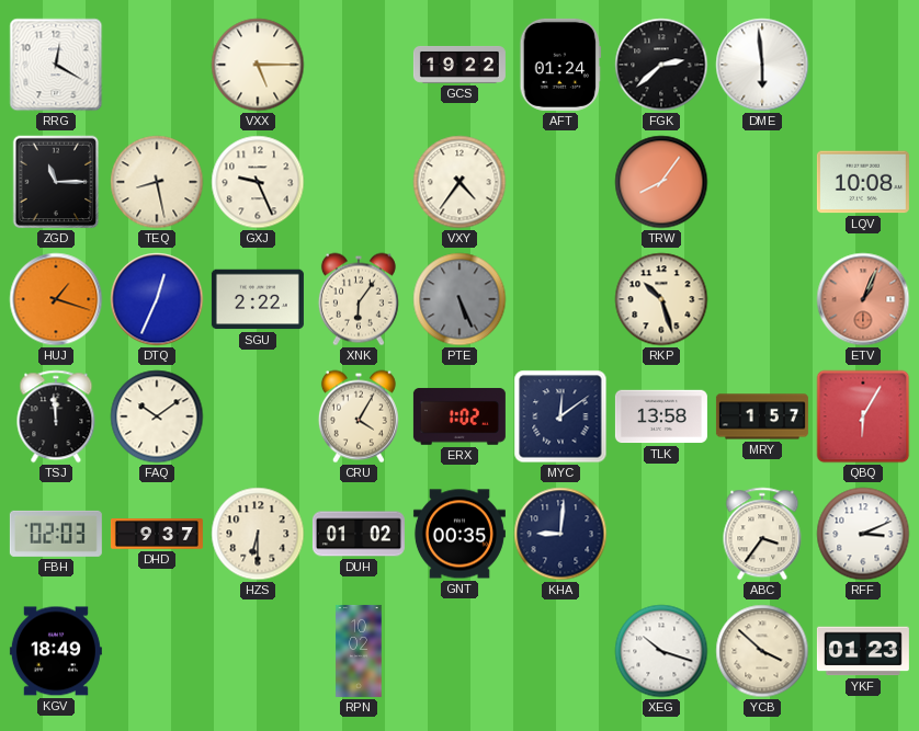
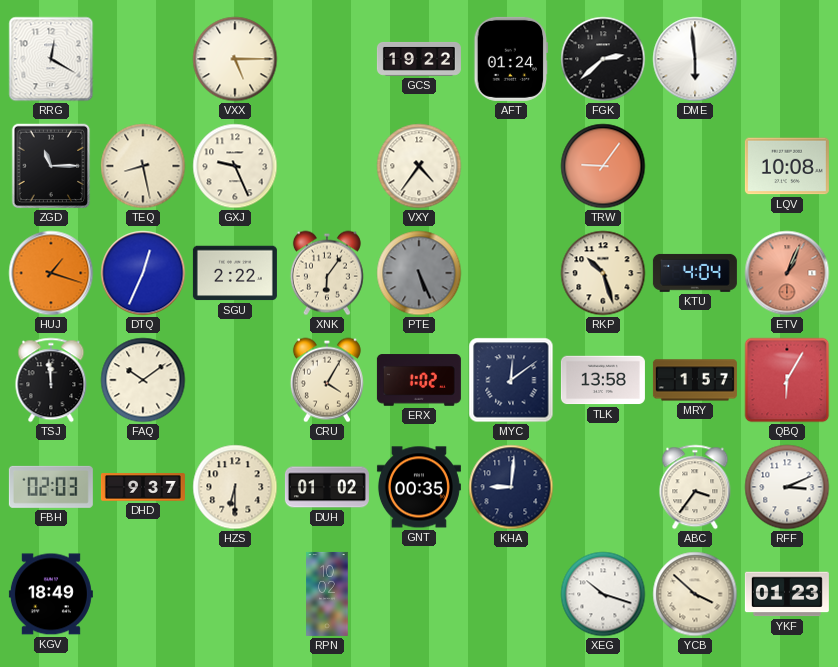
TRW: 8:06 -> 9:06 (603, 166)
KTU: none -> 4:04 (695, 273)
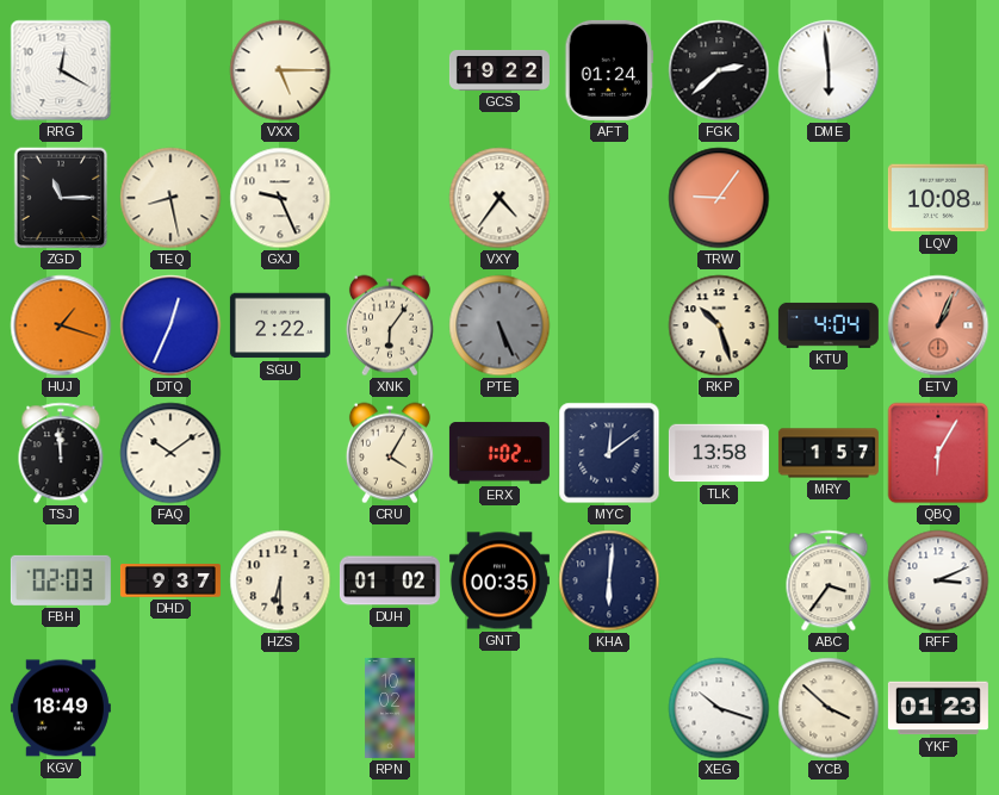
KHA: 9:01 -> 6:01 (609, 580)
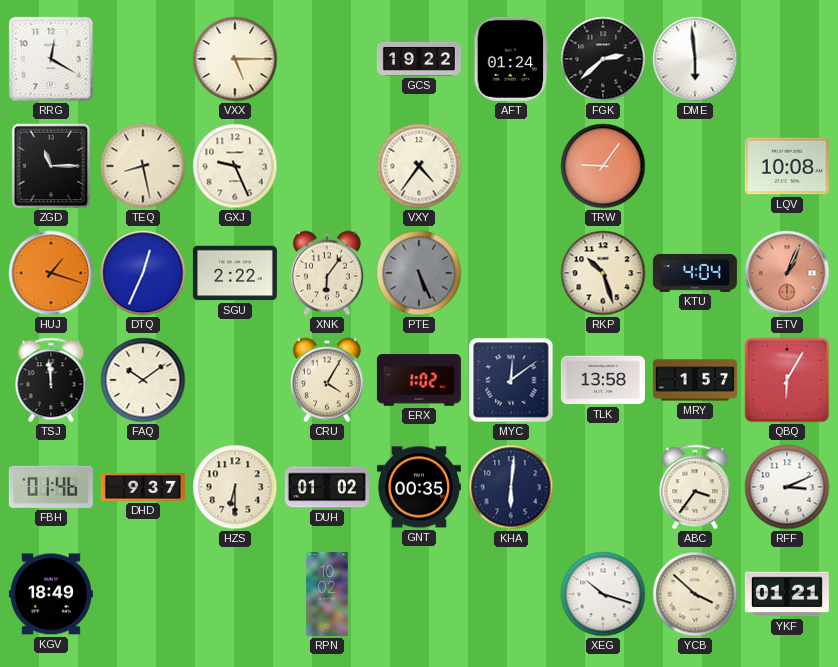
FBH: 02:03 -> 01:46 (51, 487)
YKF: 01:23 -> 01:21 (787, 594)
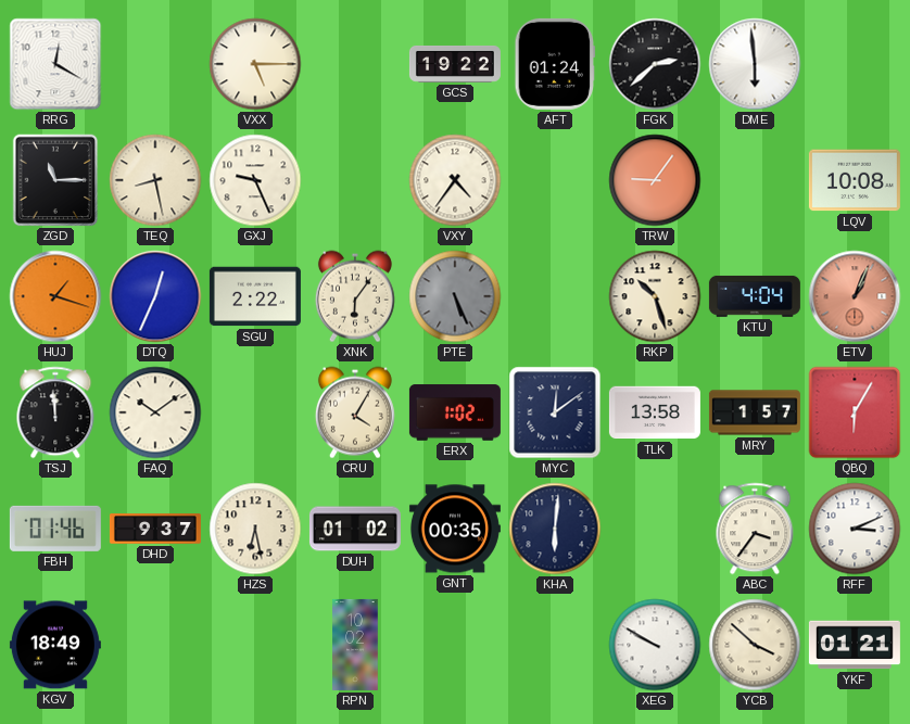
HZS: 6:30 -> 6:28 (255, 529)
XEG: 10:18 -> 9:50 (655, 645)
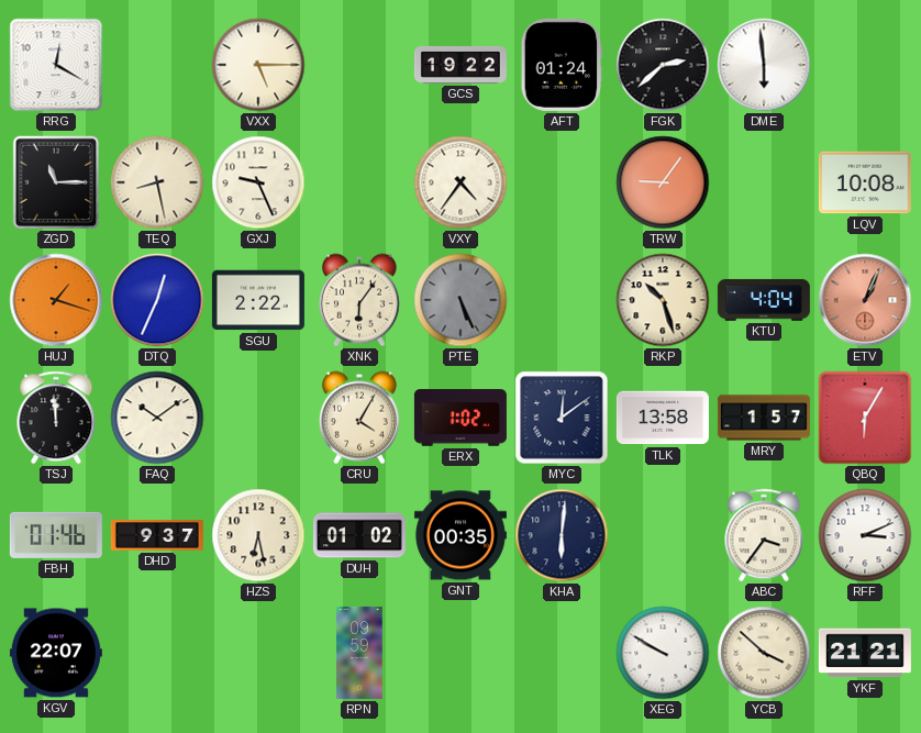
KGV: 18:49 -> 22:07 (56, 653)
RPN: 10:02 -> 09:59 (359, 653)
YKF: 01:21 -> 21:21 (865, 653)
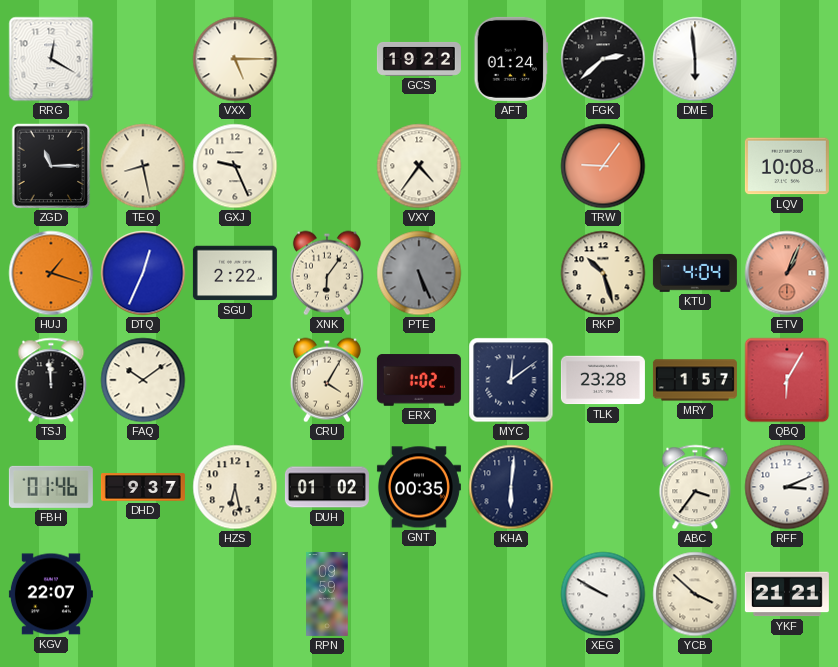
TLK: 13:58 -> 23:28 (603, 380)
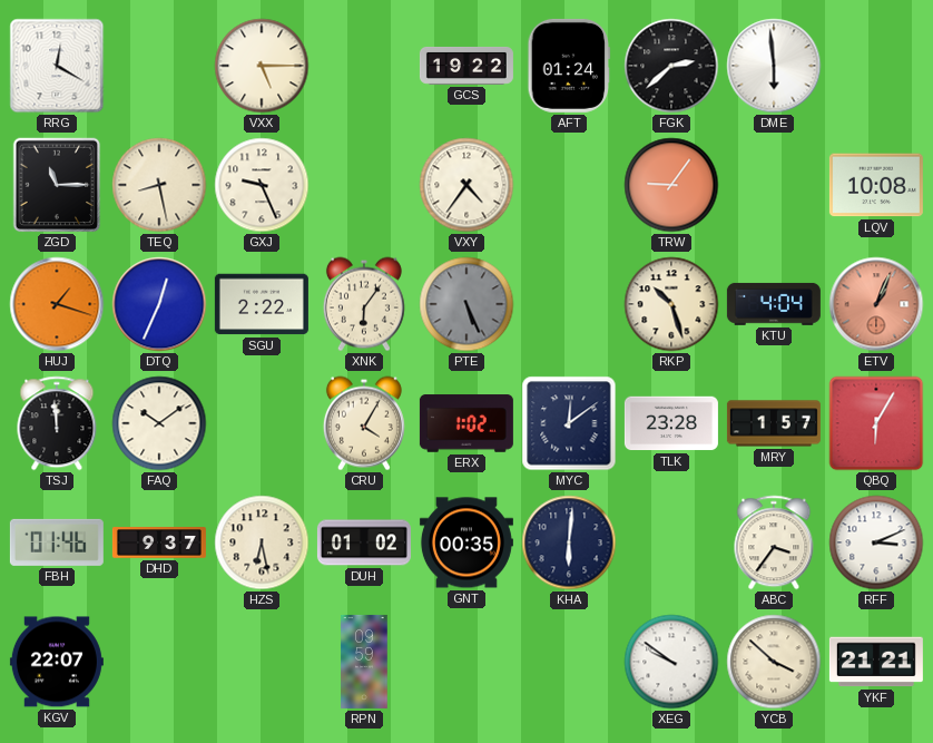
XEG: 9:50 -> 9:51 (671, 662)
